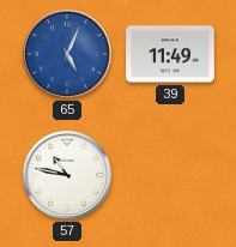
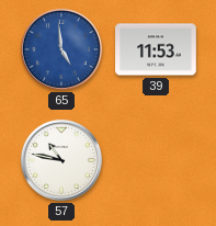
65: 5:04 -> 4:59 (61, 49)
39: 11:49 -> 11:53 (156, 49)
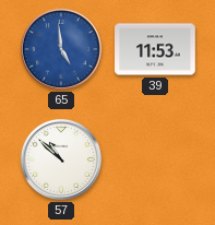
57: 10:47 -> 10:52 (61, 159)
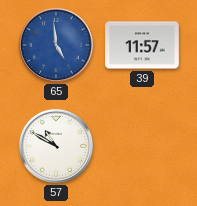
39: 11:53 -> 11:57 (142, 45)
57: 10:52 -> 10:50 (56, 146)
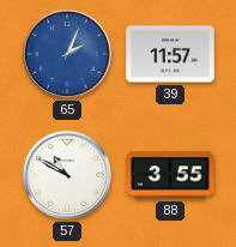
65: 4:59 -> 2:04 (67, 54)
88: none -> 3:55 (170, 175)
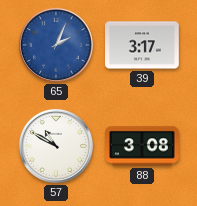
39: 11:57 -> 3:17 (142, 45)
88: 3:55 -> 3:08 (142, 146)
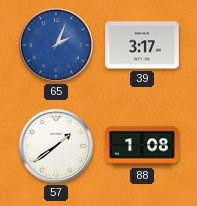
57: 10:50 -> 1:39 (56, 146)
88: 3:08 -> 1:08 (142, 146)
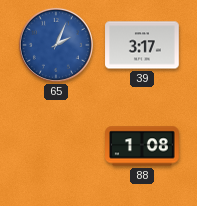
57: 1:39 -> none (56, 146)
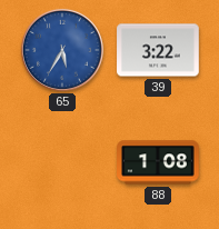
65: 2:04 -> 5:35 (62, 50)
39: 3:17 -> 3:22 (158, 50)
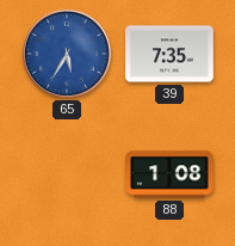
39: 3:22 -> 7:35 (169, 54)
